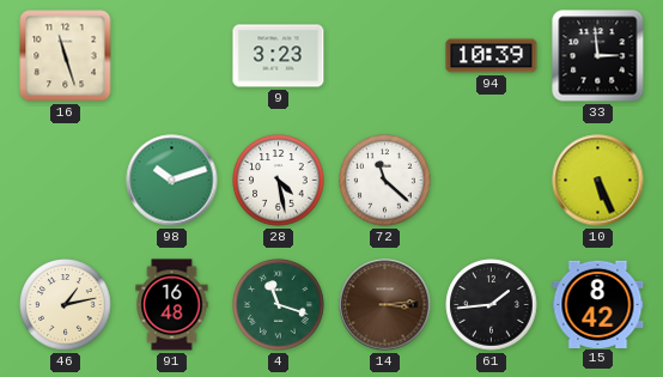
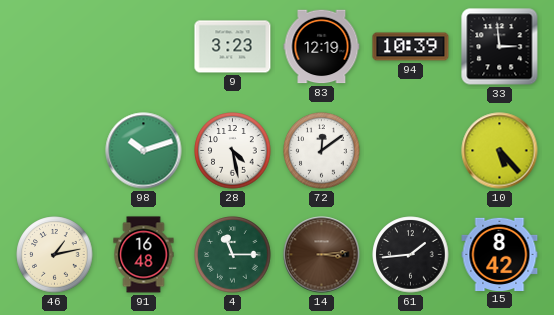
16: 11:27 -> none (66, 56)
83: none -> 12:19 (322, 47)
72: 11:22 -> 12:09 (322, 151)
10: 5:26 -> 5:23 (500, 151)
4: 11:18 -> 11:15 (233, 255)
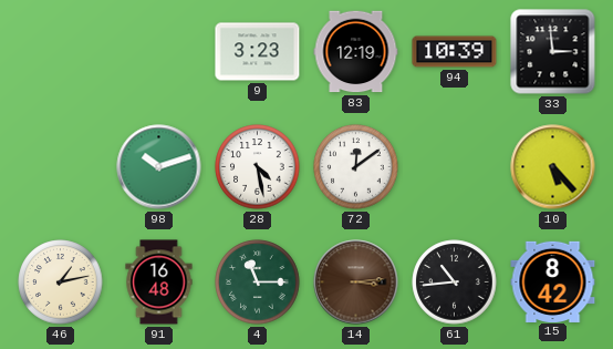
61: 1:44 -> 10:44 (455, 283)
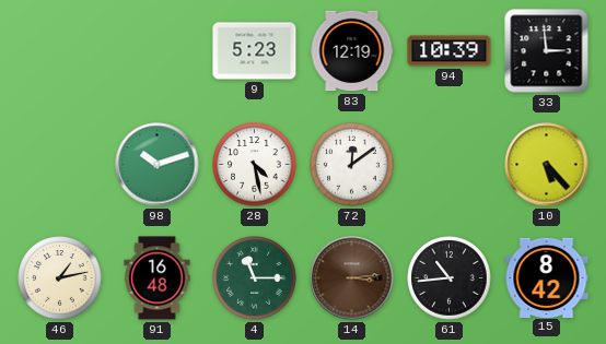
9: 3:23 -> 5:23 (255, 51)
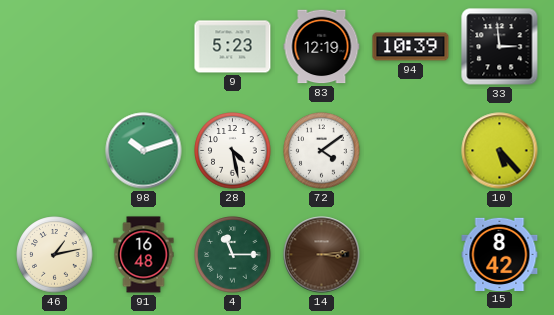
72: 12:09 -> 4:09 (322, 151)
61: 10:44 -> none (450, 278)
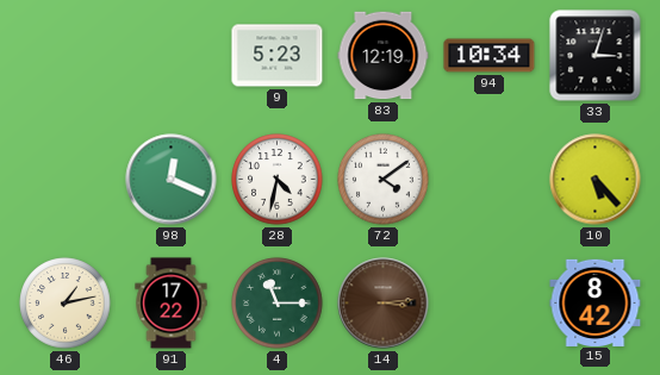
94: 10:39 -> 10:34 (490, 56)
33: 2:59 -> 3:03 (596, 56)
98: 10:12 -> 12:19 (172, 180)
28: 4:28 -> 4:32 (278, 180)
91: 16:48 -> 17:22 (172, 304)
